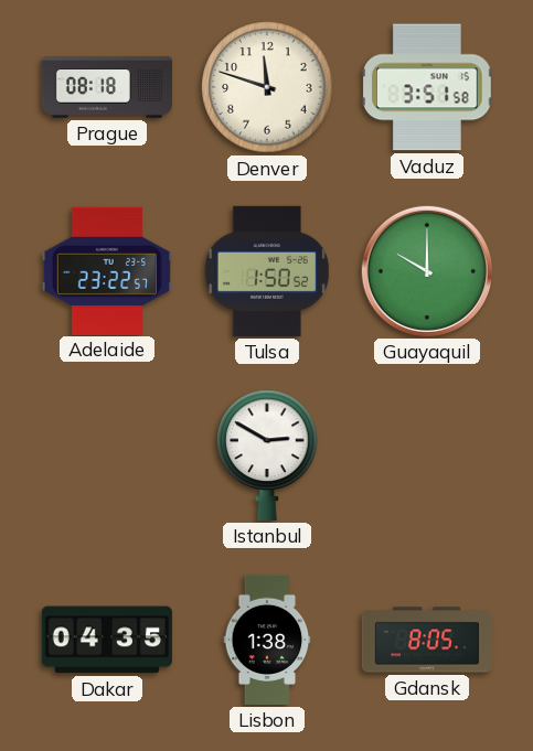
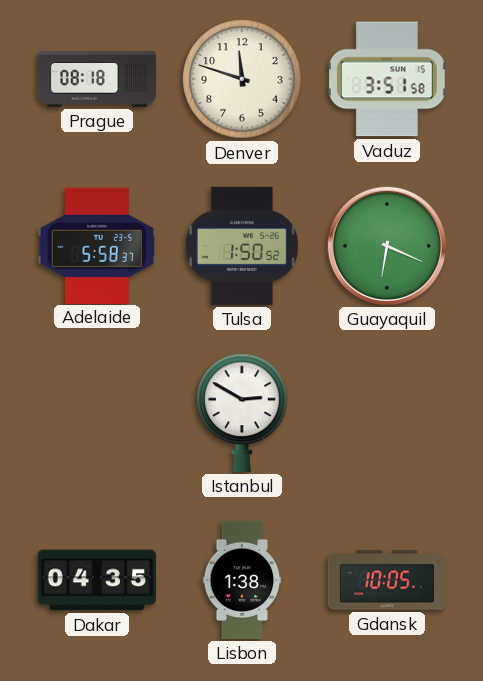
Adelaide: 23:22 -> 5:58 (97, 245)
Guayaquil: 10:00 -> 6:19 (387, 246)
Gdansk: 8:05 -> 10:05 (386, 580)
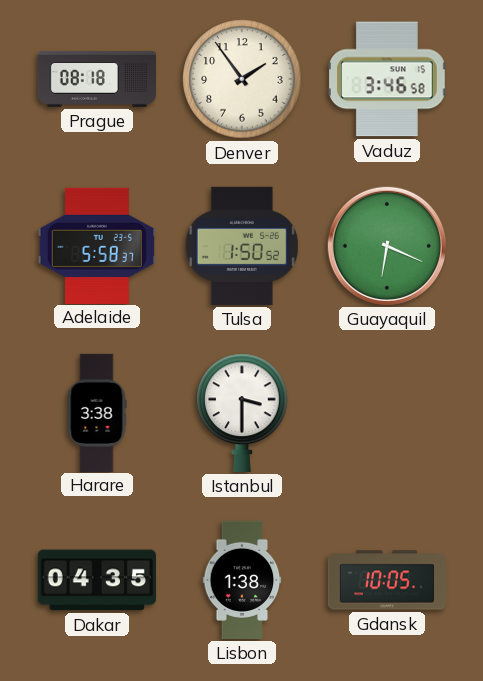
Denver: 11:48 -> 1:54 (242, 79)
Vaduz: 3:51 -> 3:46 (387, 79)
Harare: none -> 3:38 (97, 412)
Istanbul: 2:50 -> 3:30 (242, 413)
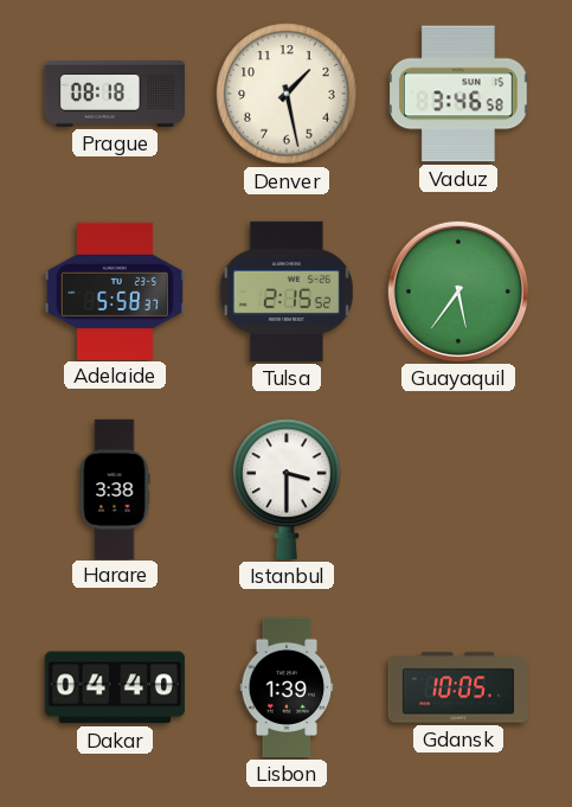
Denver: 1:54 -> 1:28 (287, 94)
Tulsa: 1:50 -> 2:15 (287, 292)
Guayaquil: 6:19 -> 5:36 (458, 292)
Dakar: 04:35 -> 04:40 (115, 687)
Lisbon: 1:38 -> 1:39 (287, 687)
